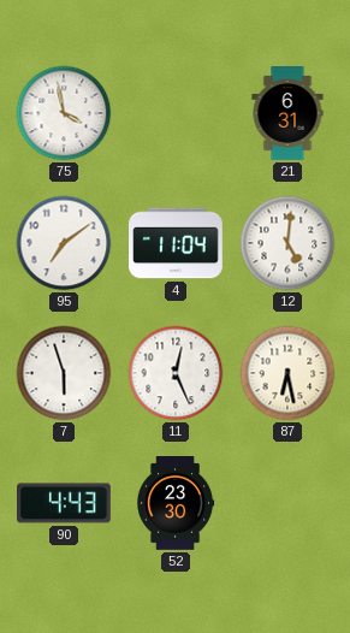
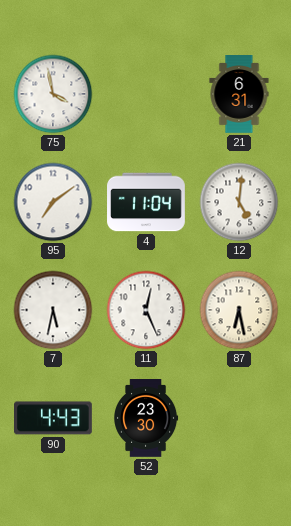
7: 5:57 -> 5:32 (53, 310)
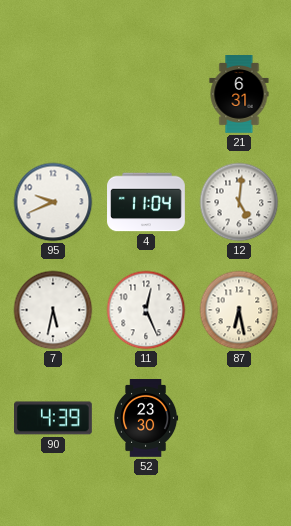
75: 3:58 -> none (53, 94)
95: 7:09 -> 9:41 (53, 202)
90: 4:43 -> 4:39 (54, 418)
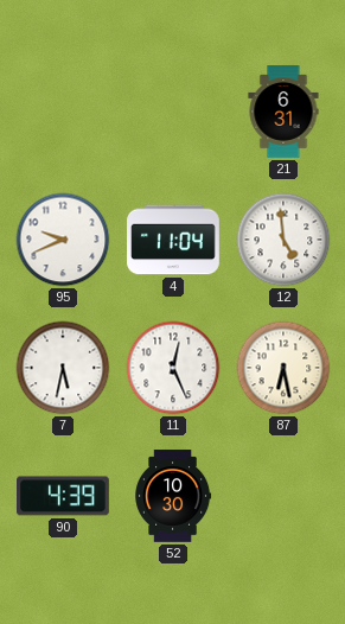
12: 5:01 -> 4:59 (283, 240)
52: 23:30 -> 10:30 (174, 496)
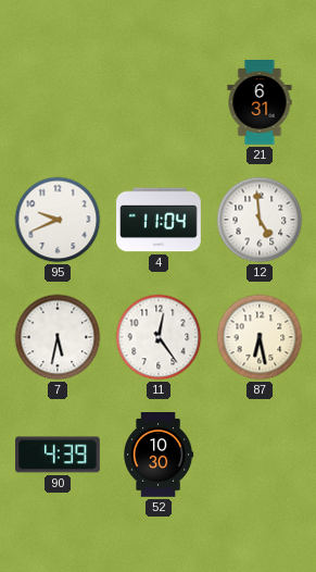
11: 12:26 -> 12:24 (159, 337)
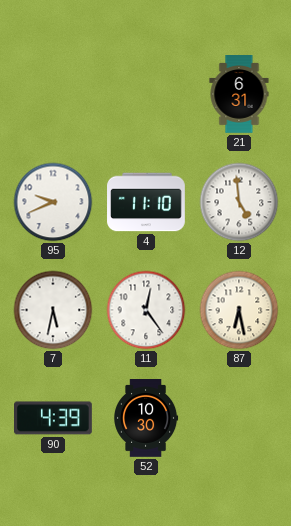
4: 11:04 -> 11:10 (146, 202)
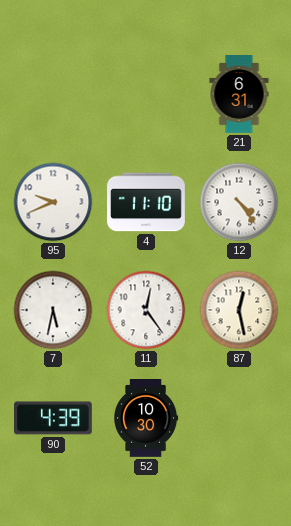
12: 4:59 -> 4:24 (239, 202)
87: 6:28 -> 12:28 (239, 310)
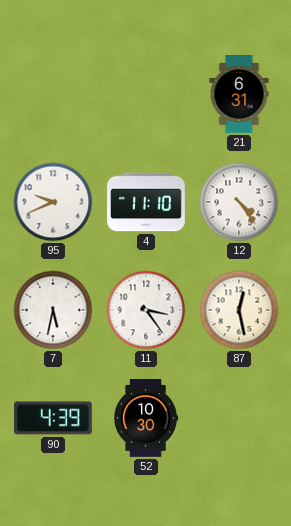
11: 12:24 -> 3:24 (146, 310)
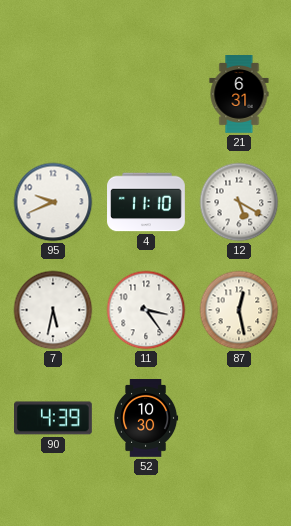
12: 4:24 -> 5:20 (239, 202)
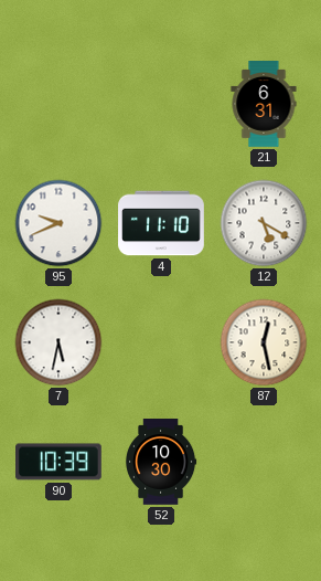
11: 3:24 -> none (146, 310)
90: 4:39 -> 10:39 (60, 462)
